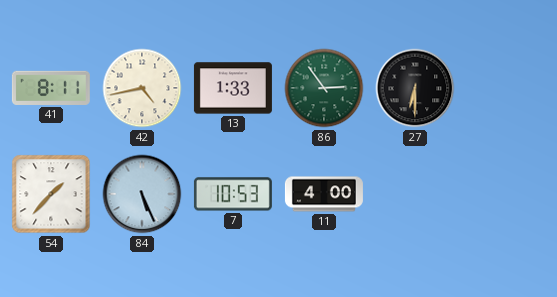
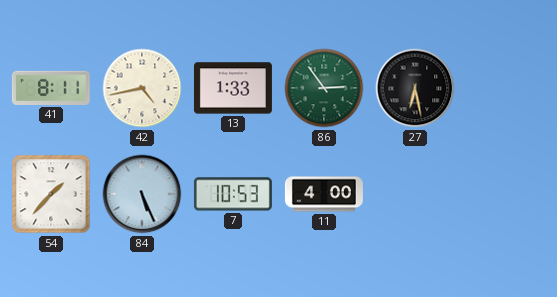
27: 6:30 -> 6:28 (415, 88)
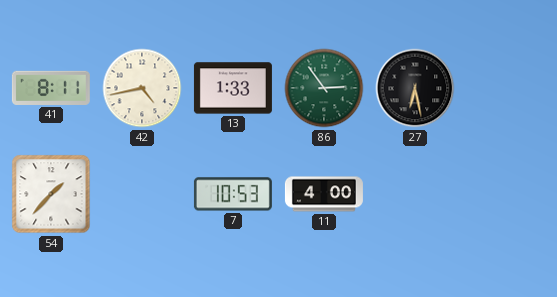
84: 5:26 -> none (142, 194)
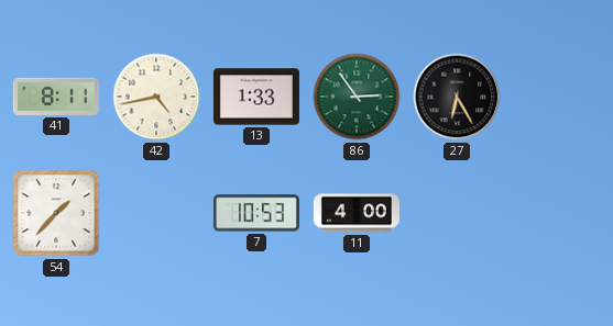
27: 6:28 -> 6:25 (457, 97)
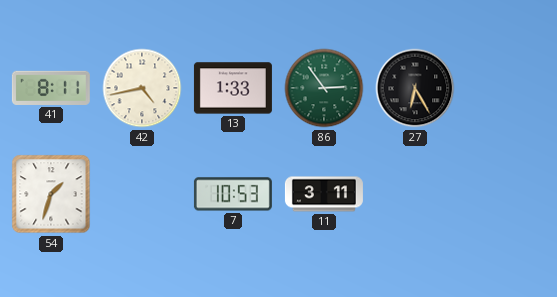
54: 1:37 -> 1:33 (51, 194)
11: 4:00 -> 3:11 (324, 194)
